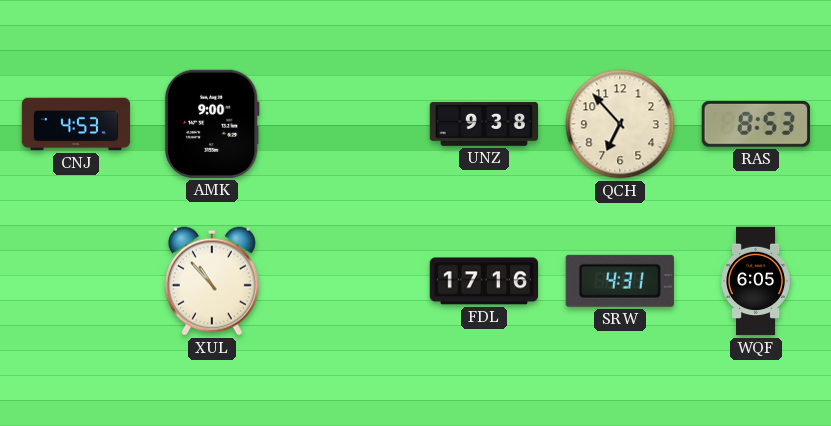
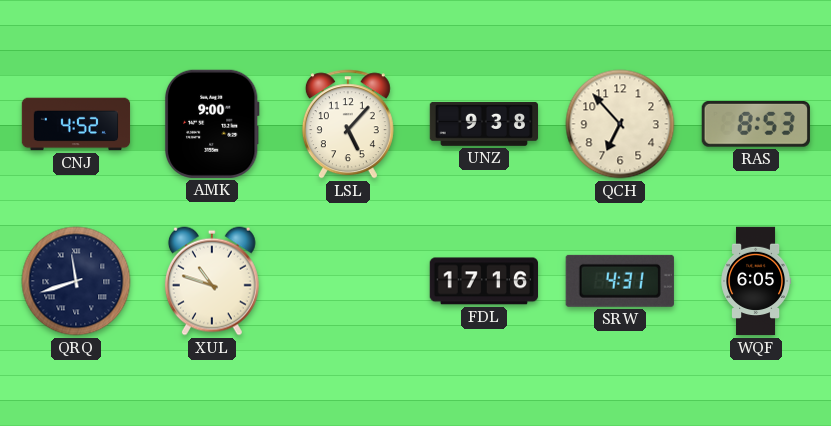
CNJ: 4:53 -> 4:52 (76, 124)
LSL: none -> 5:07 (348, 124)
QRQ: none -> 11:42 (76, 281)
XUL: 10:53 -> 10:48 (212, 281)
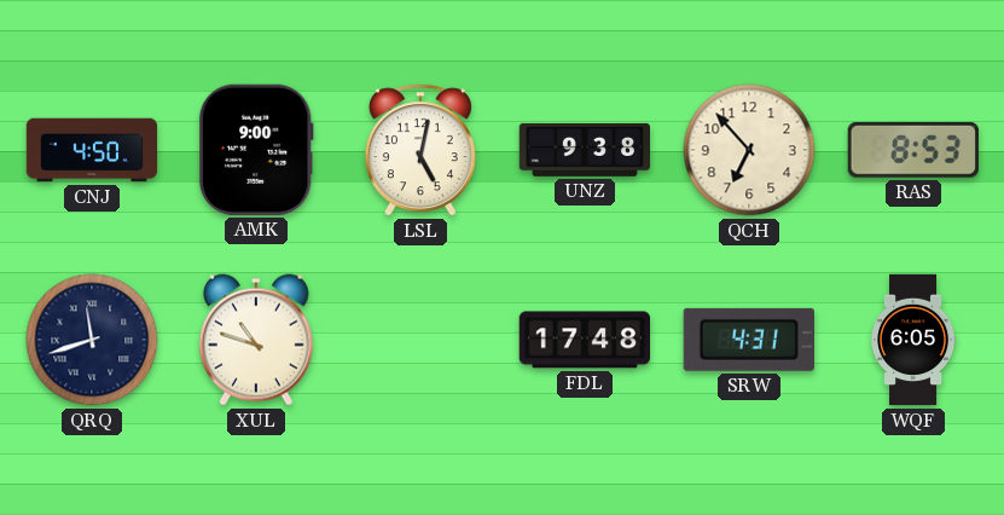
CNJ: 4:52 -> 4:50 (92, 150)
LSL: 5:07 -> 5:02 (420, 150)
FDL: 17:16 -> 17:48 (584, 340)
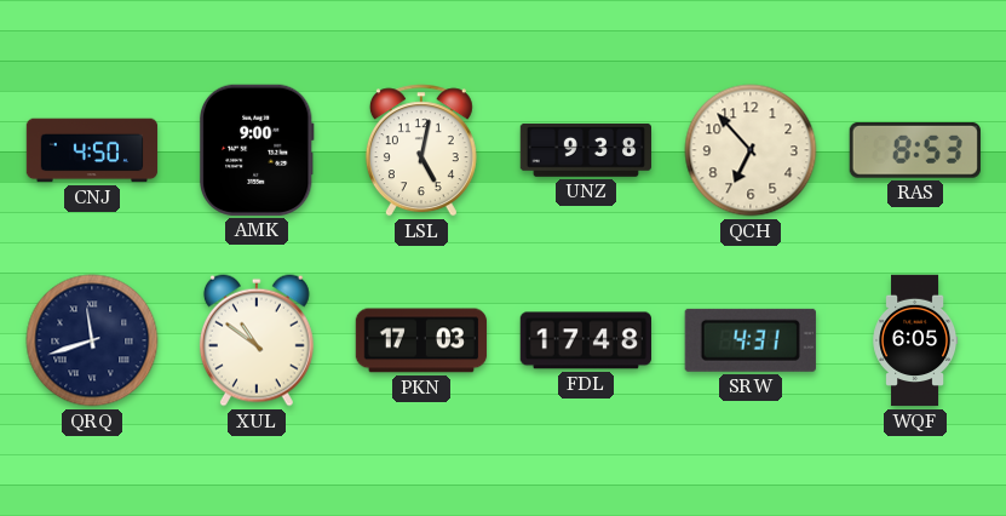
XUL: 10:48 -> 10:51 (257, 340)
PKN: none -> 17:03 (421, 340)
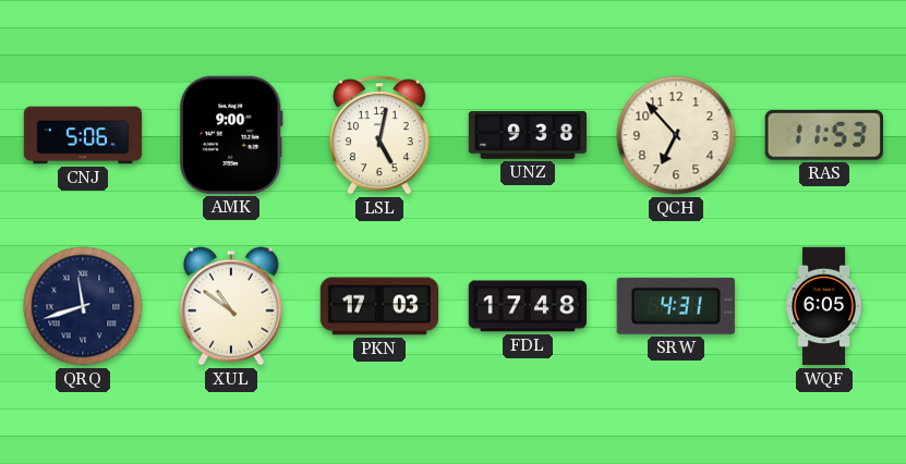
CNJ: 4:50 -> 5:06 (83, 135)
RAS: 8:53 -> 11:53 (824, 135)
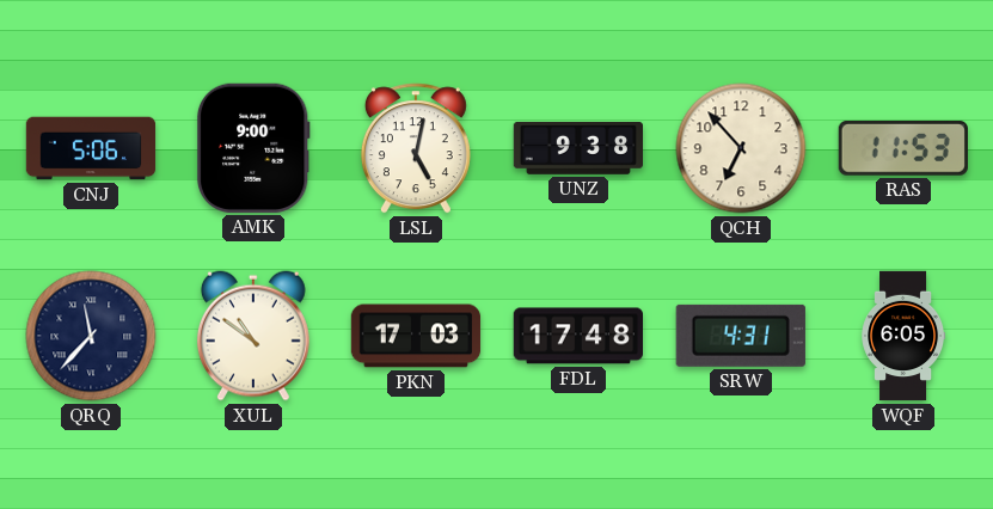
QRQ: 11:42 -> 11:37 (91, 336)
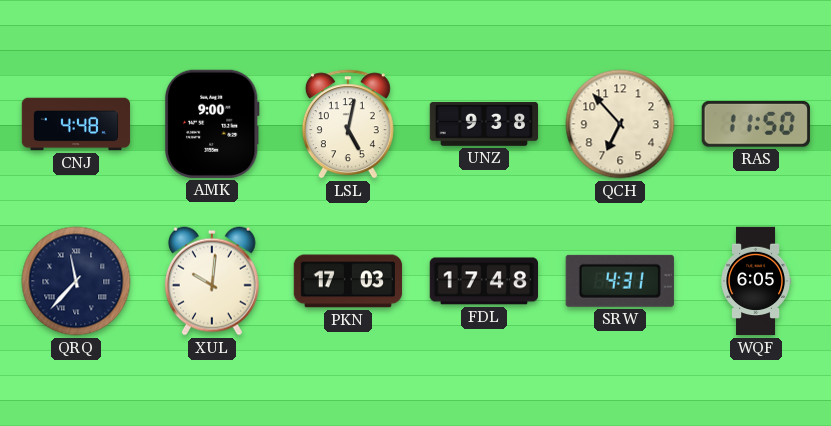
CNJ: 5:06 -> 4:48 (76, 124)
RAS: 11:53 -> 11:50 (756, 124)
XUL: 10:51 -> 10:01 (212, 281)
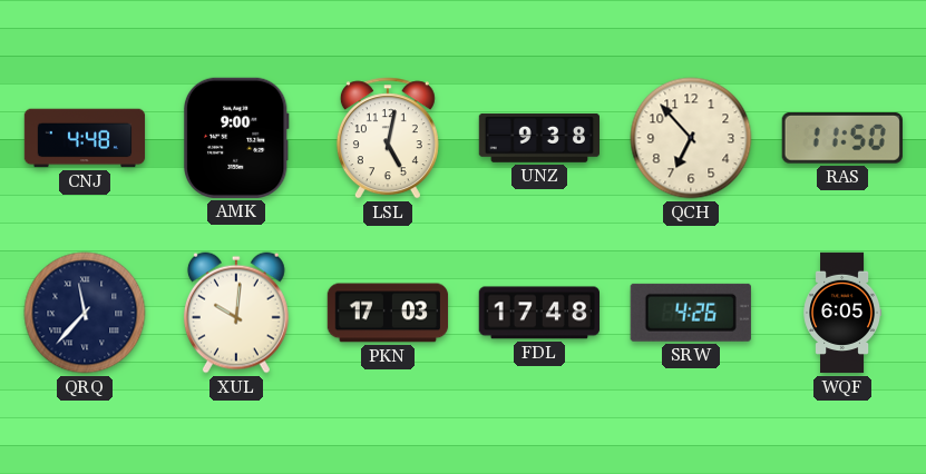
SRW: 4:31 -> 4:26 (691, 313)
